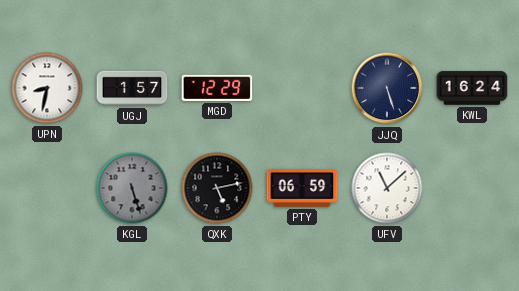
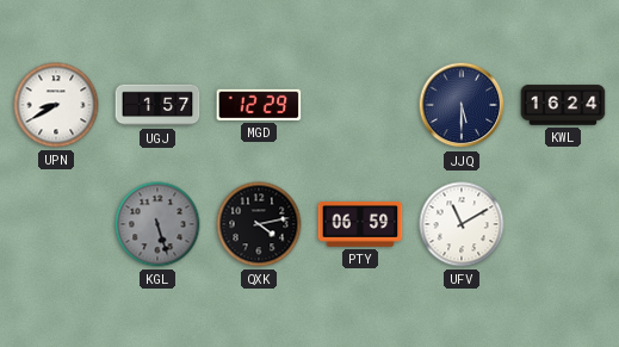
UPN: 8:32 -> 8:40 (56, 105)
JJQ: 5:27 -> 5:30 (462, 105)
QXK: 5:13 -> 4:13 (259, 224)
UFV: 11:08 -> 11:10 (462, 224)
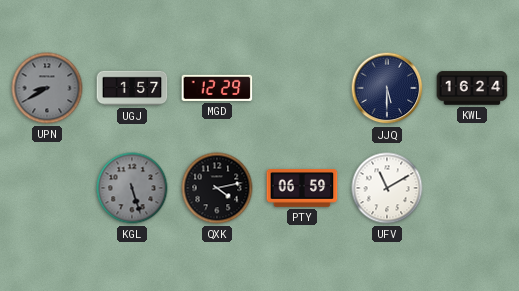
UPN dial: white -> grey (47, 88)
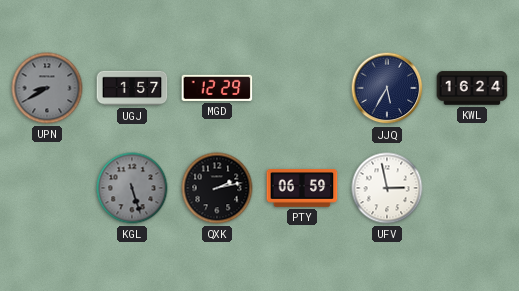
JJQ: 5:30 -> 5:35 (387, 88)
QXK: 4:13 -> 2:13 (217, 188)
UFV: 11:10 -> 2:58 (387, 188)
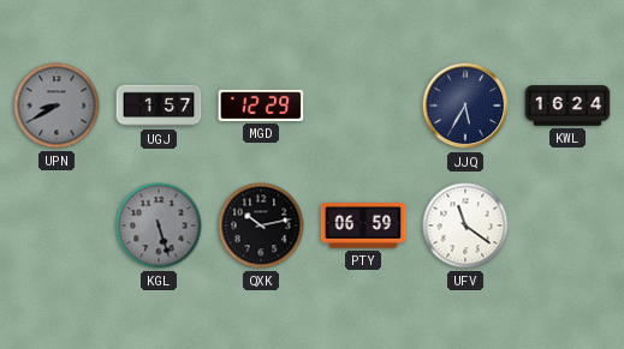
QXK: 2:13 -> 10:13 (261, 225)
UFV: 2:58 -> 11:21 (465, 225)
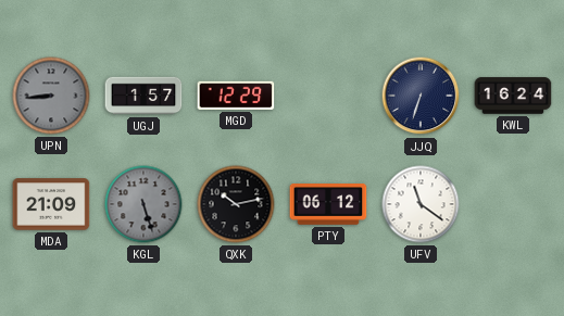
UPN: 8:40 -> 8:44 (51, 96)
JJQ: 5:35 -> 6:33 (421, 96)
MDA: none -> 21:09 (51, 204)
PTY: 06:59 -> 06:12 (328, 205)
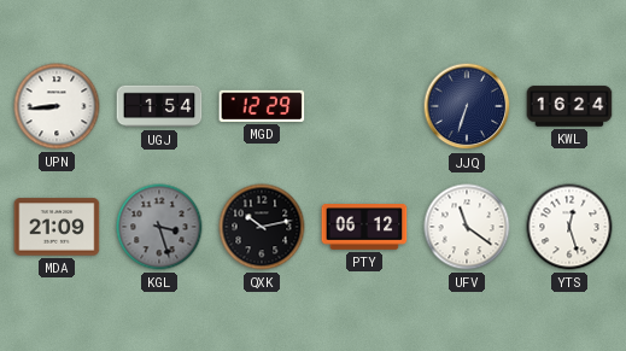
UPN dial: grey -> white (57, 106)
UGJ: 1:57 -> 1:54 (159, 106)
KGL: 5:27 -> 3:27 (159, 227)
YTS: none -> 12:27 (569, 227)
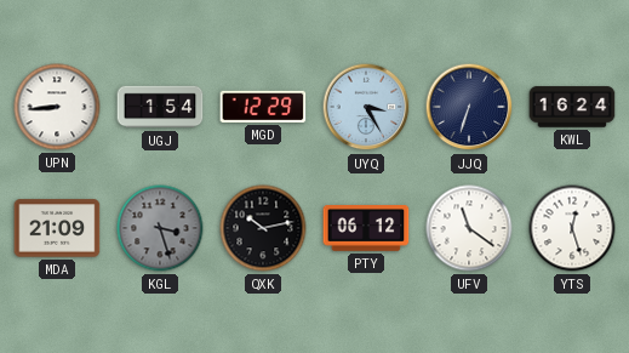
UYQ: none -> 3:25 (366, 107)
